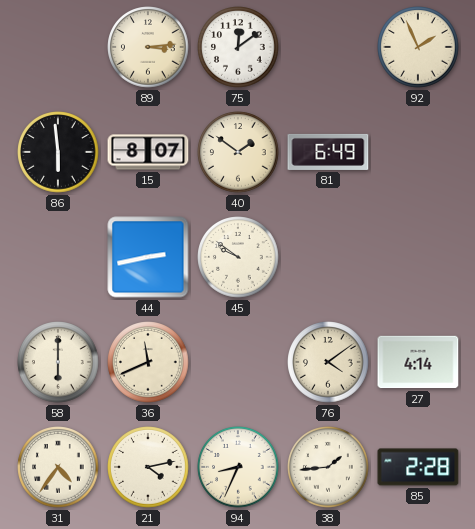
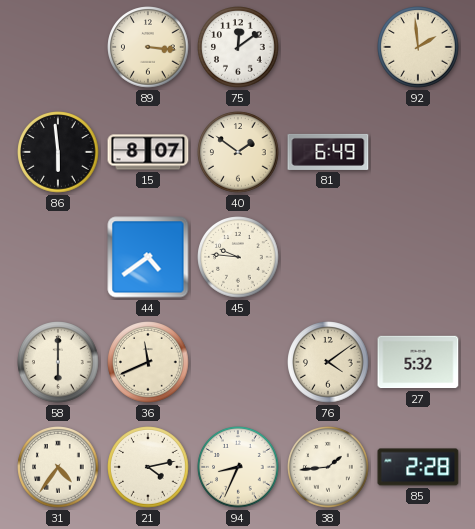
89: 3:14 -> 3:16 (148, 47)
92: 1:56 -> 1:59 (418, 47)
44: 2:43 -> 4:39 (148, 257)
45: 9:51 -> 9:46 (238, 257)
27: 4:14 -> 5:32 (418, 362)
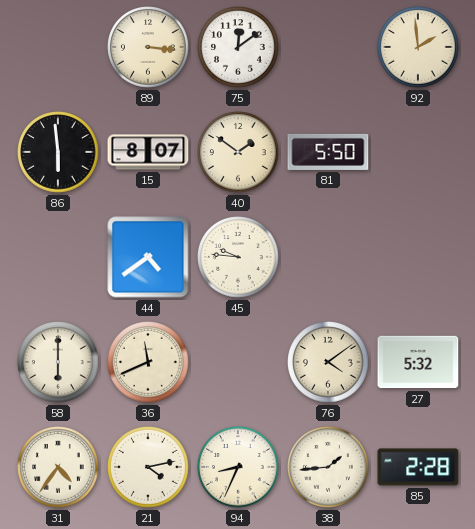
81: 6:49 -> 5:50 (328, 152)
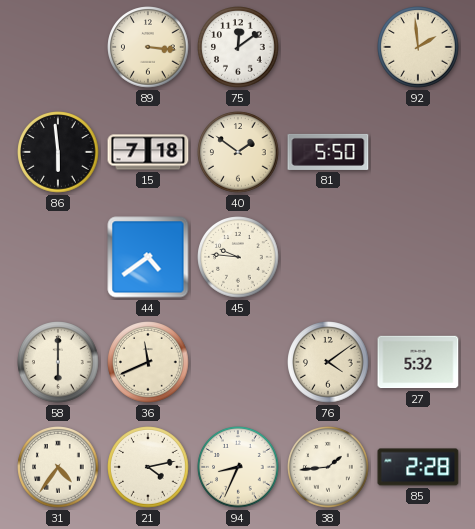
15: 8:07 -> 7:18 (148, 152)
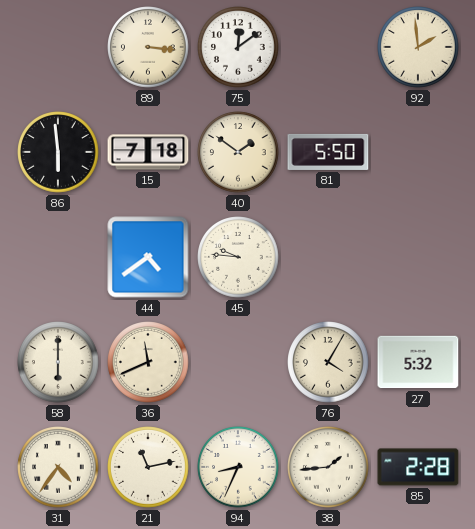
76: 4:09 -> 4:05 (328, 362)
21: 4:13 -> 11:13 (148, 467)
